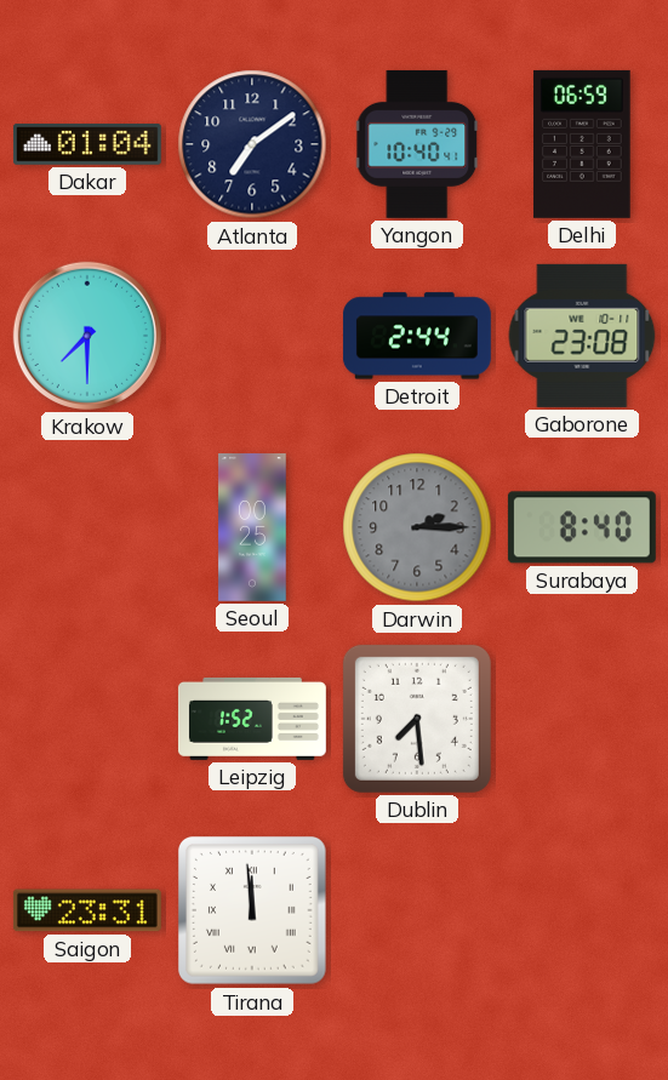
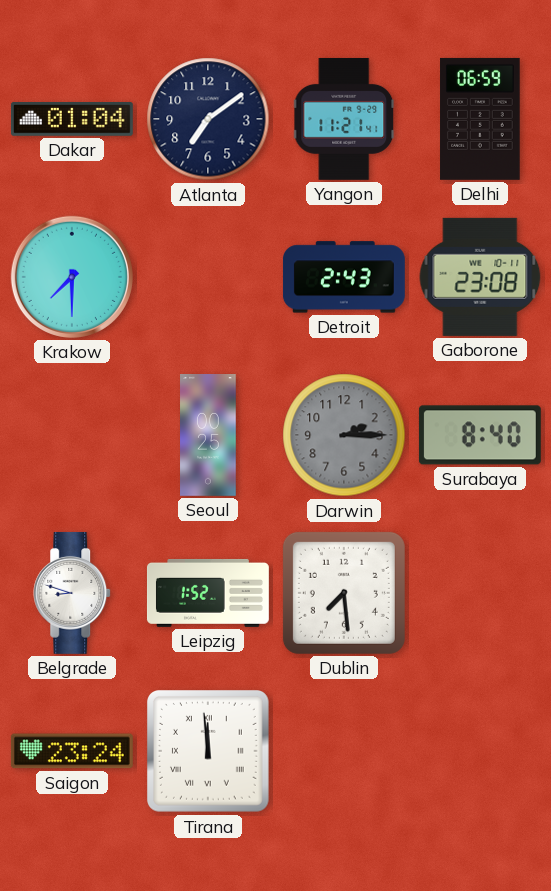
Yangon: 10:40 -> 11:21 (345, 119)
Detroit: 2:44 -> 2:43 (344, 277)
Belgrade: none -> 8:48 (73, 593)
Saigon: 23:31 -> 23:24 (72, 751)
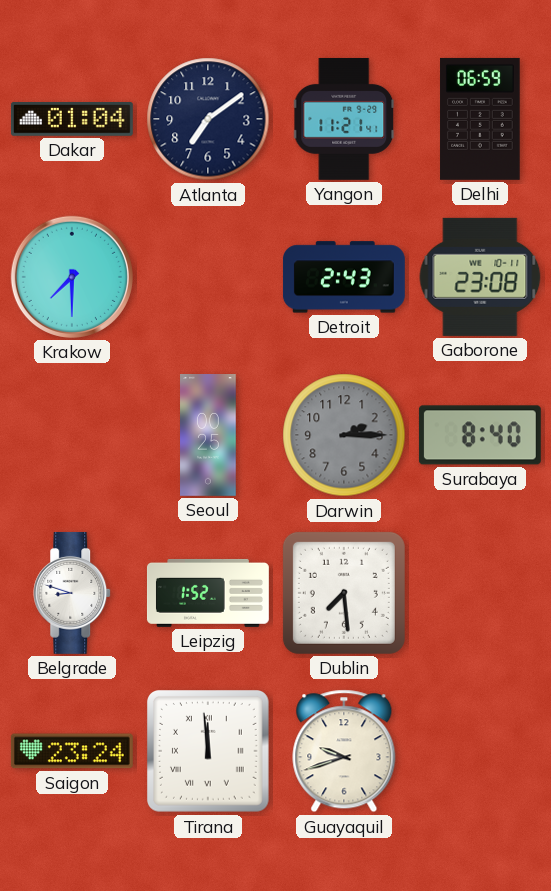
Guayaquil: none -> 9:42 (344, 751)
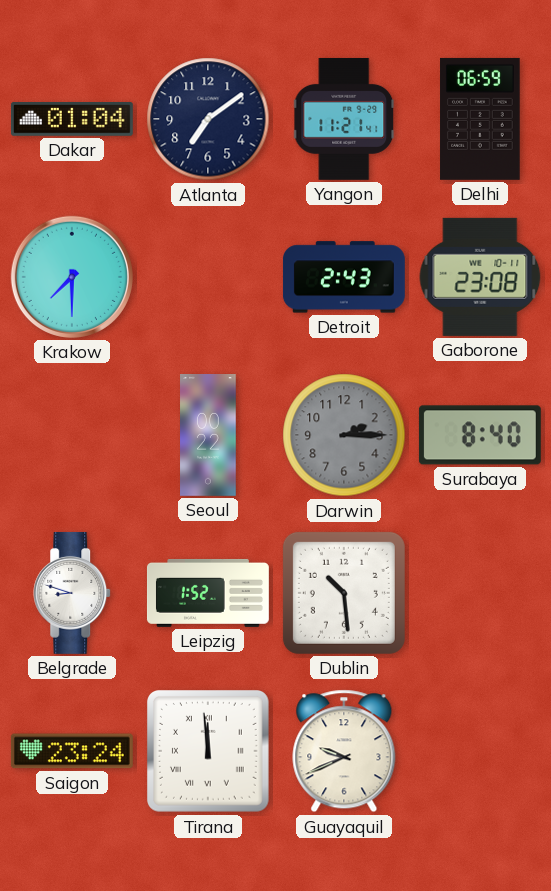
Seoul: 00:25 -> 00:22 (208, 436)
Dublin: 7:29 -> 10:29 (344, 593)
Guayaquil: 9:42 -> 9:41 (344, 751)
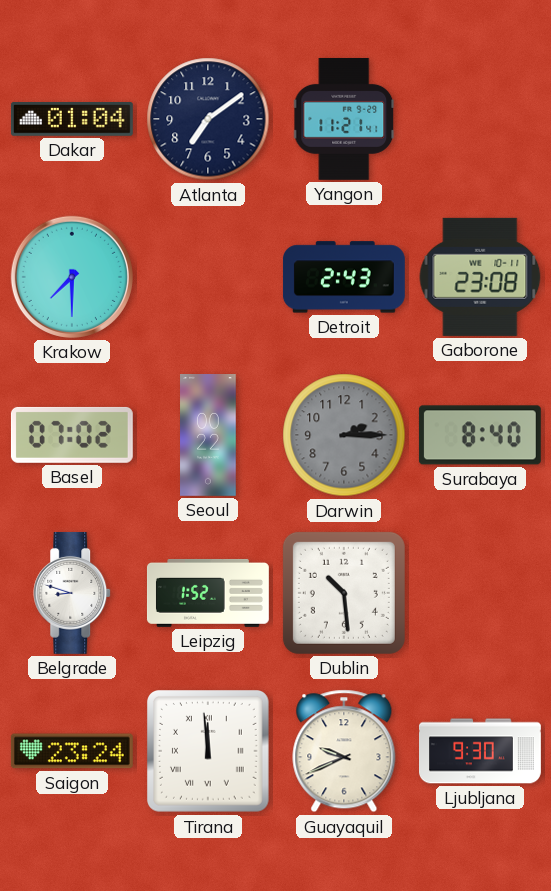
Delhi: 06:59 -> none (480, 119)
Basel: none -> 07:02 (72, 435)
Ljubljana: none -> 9:30 (481, 751)
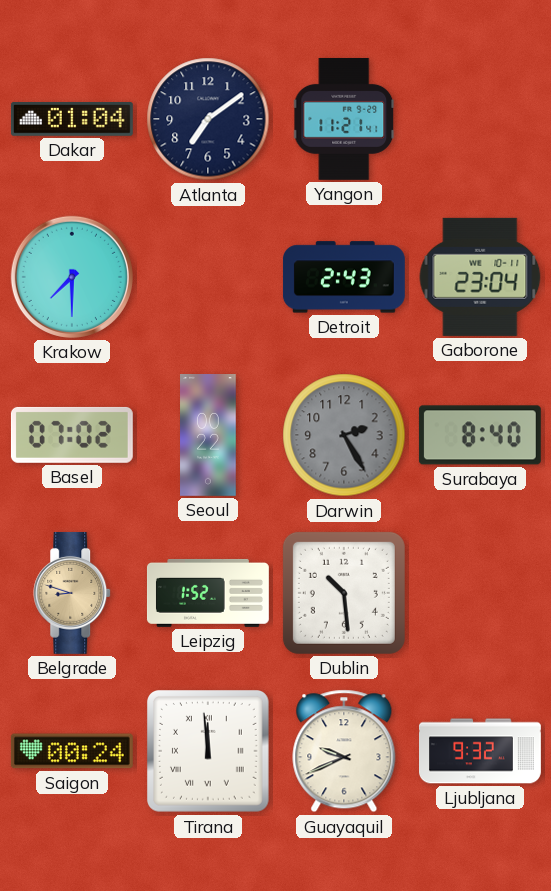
Gaborone: 23:08 -> 23:04 (480, 277)
Darwin: 2:15 -> 2:25 (344, 435)
Belgrade dial: white -> champagne (73, 593)
Saigon: 23:24 -> 00:24 (72, 751)
Ljubljana: 9:30 -> 9:32 (481, 751)
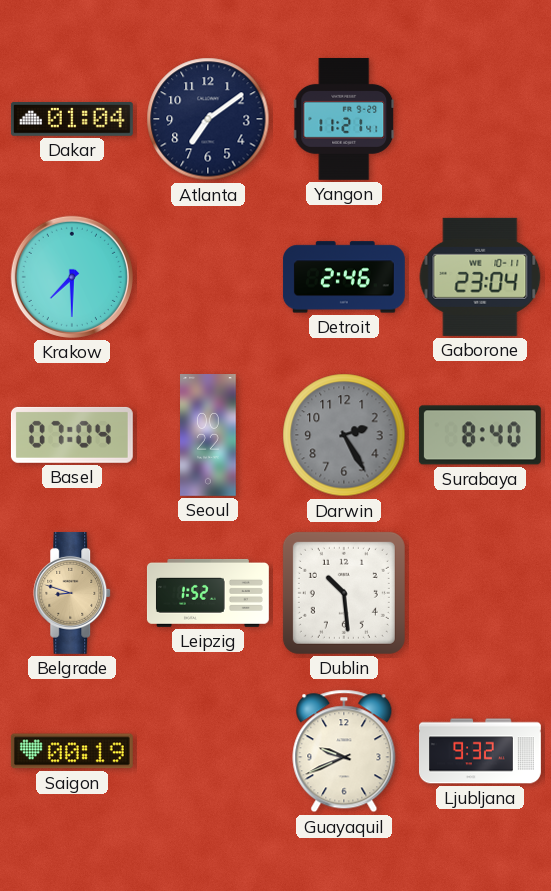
Detroit: 2:43 -> 2:46 (344, 277)
Basel: 07:02 -> 07:04 (72, 435)
Saigon: 00:24 -> 00:19 (72, 751)
Tirana: 11:59 -> none (209, 752)
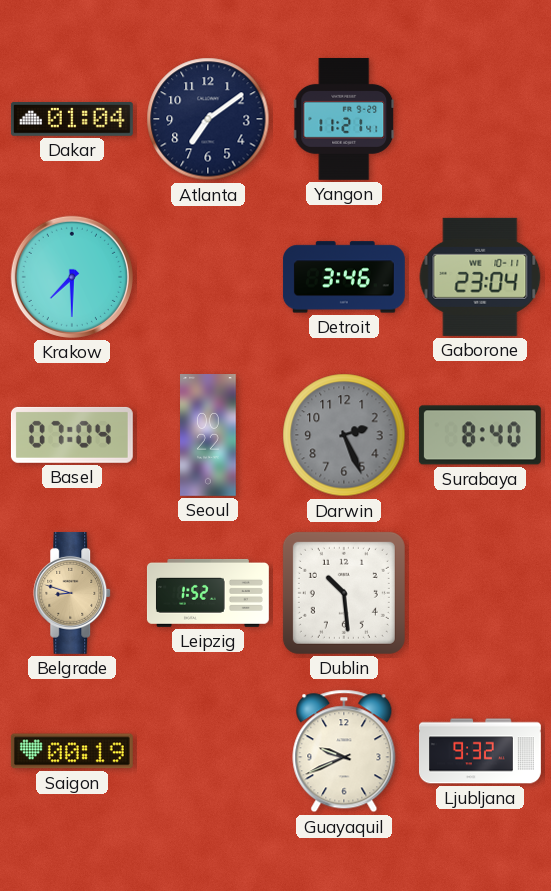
Detroit: 2:46 -> 3:46 (344, 277)
Darwin: 2:25 -> 2:26 (344, 435)
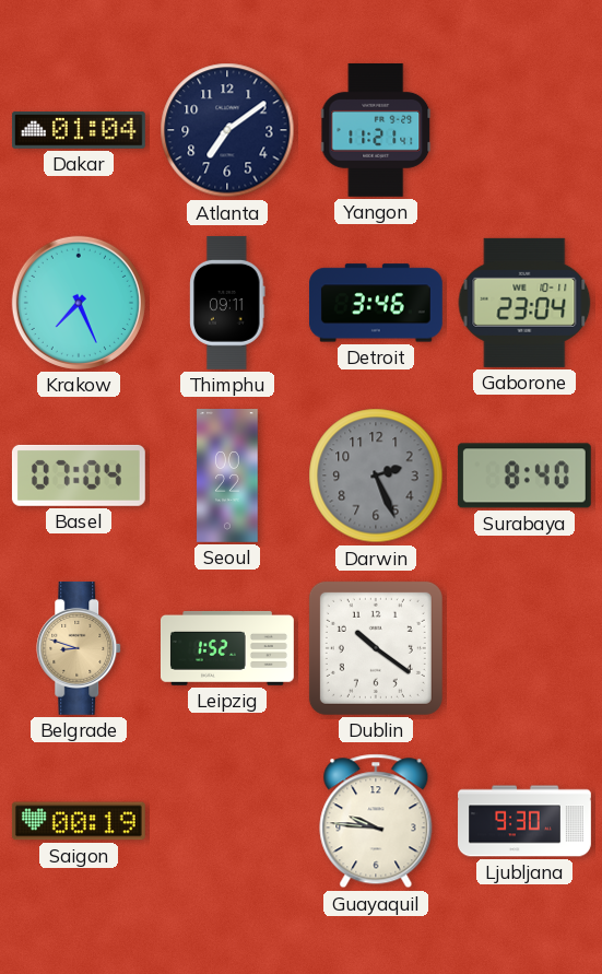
Krakow: 7:30 -> 7:26 (79, 303)
Thimphu: none -> 09:11 (227, 303)
Dublin: 10:29 -> 10:21 (376, 648)
Guayaquil: 9:41 -> 9:46 (376, 821)
Ljubljana: 9:32 -> 9:30 (526, 821)
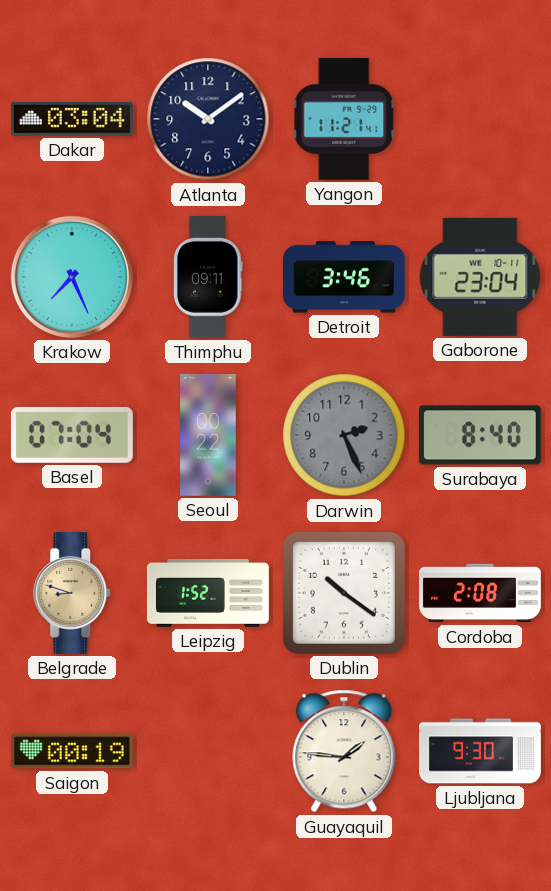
Dakar: 01:04 -> 03:04 (72, 120)
Atlanta: 7:09 -> 10:09 (208, 119)
Cordoba: none -> 2:08 (480, 593)
Guayaquil: 9:46 -> 1:46 (344, 751)
